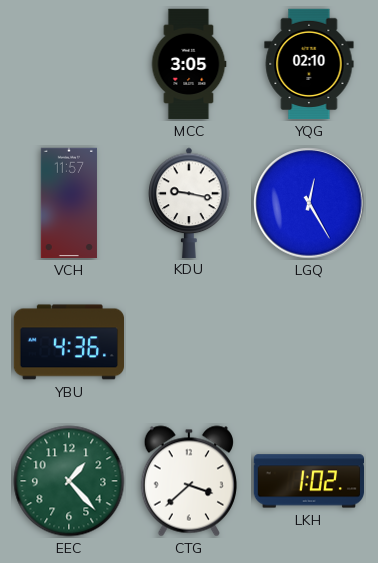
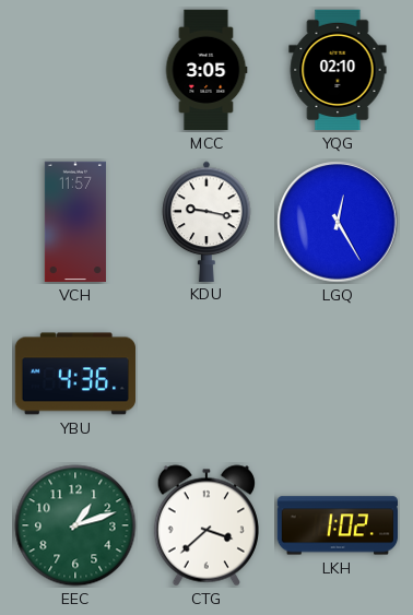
EEC: 1:23 -> 1:12 (75, 525)
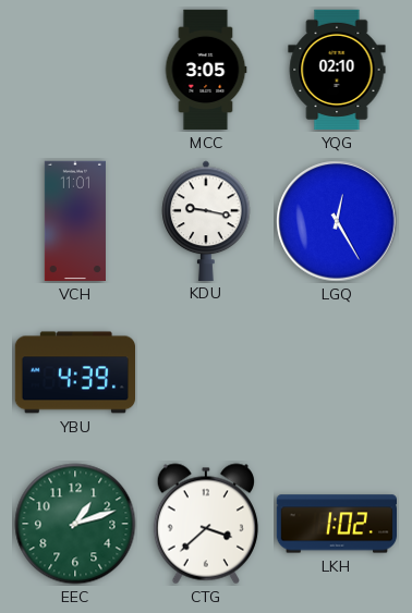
VCH: 11:57 -> 11:01 (75, 221)
YBU: 4:36 -> 4:39 (74, 372)
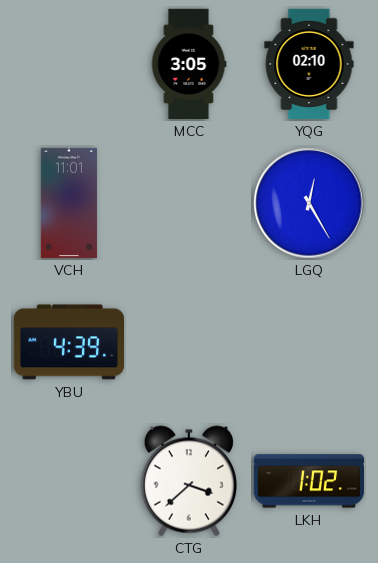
KDU: 9:17 -> none (206, 220)
EEC: 1:12 -> none (75, 524)
